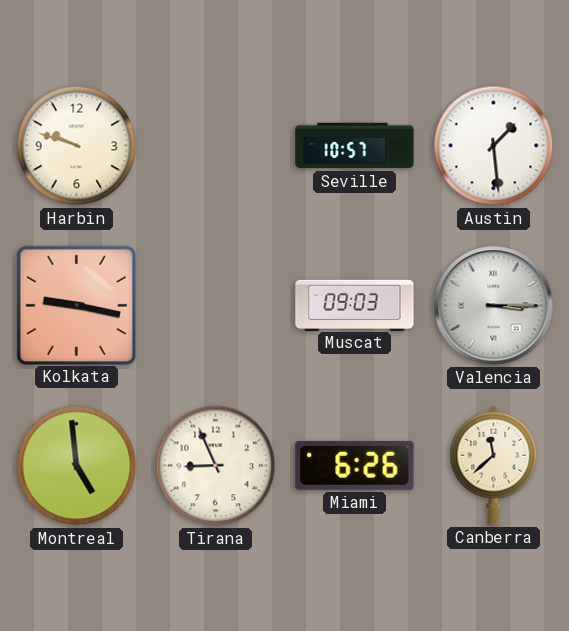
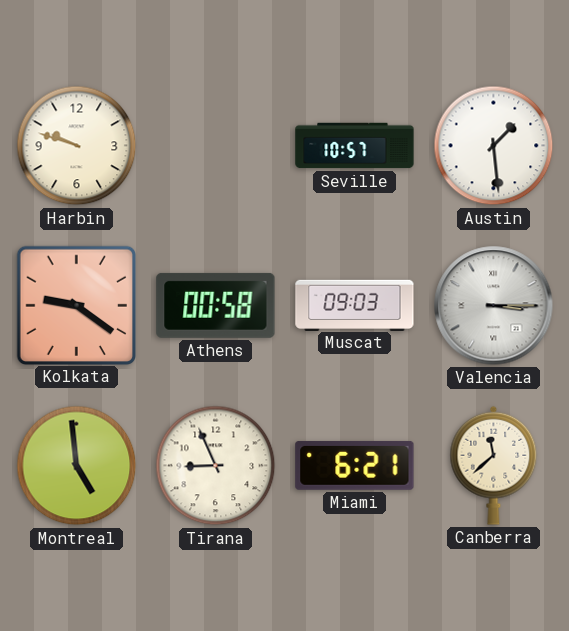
Kolkata: 9:17 -> 9:21 (76, 305)
Athens: none -> 00:58 (216, 305)
Miami: 6:26 -> 6:21 (355, 465)
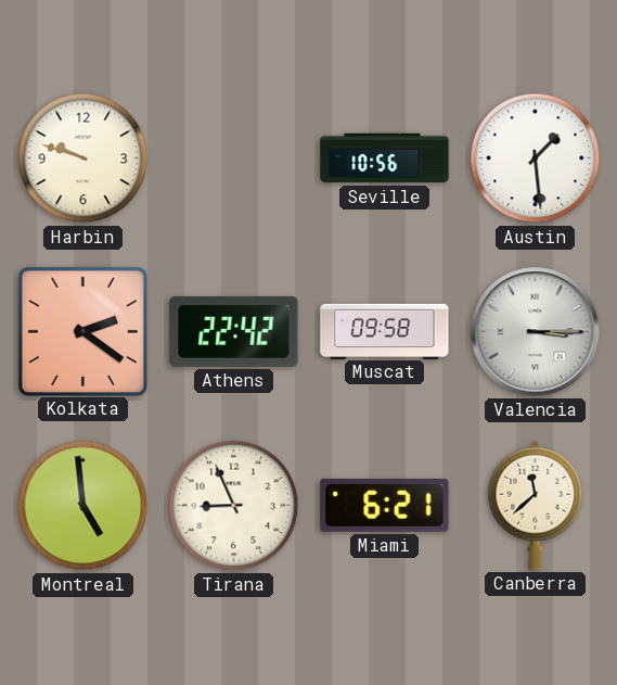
Seville: 10:57 -> 10:56 (385, 158)
Kolkata: 9:21 -> 2:21 (82, 331)
Athens: 00:58 -> 22:42 (234, 331)
Muscat: 09:03 -> 09:58 (385, 331)
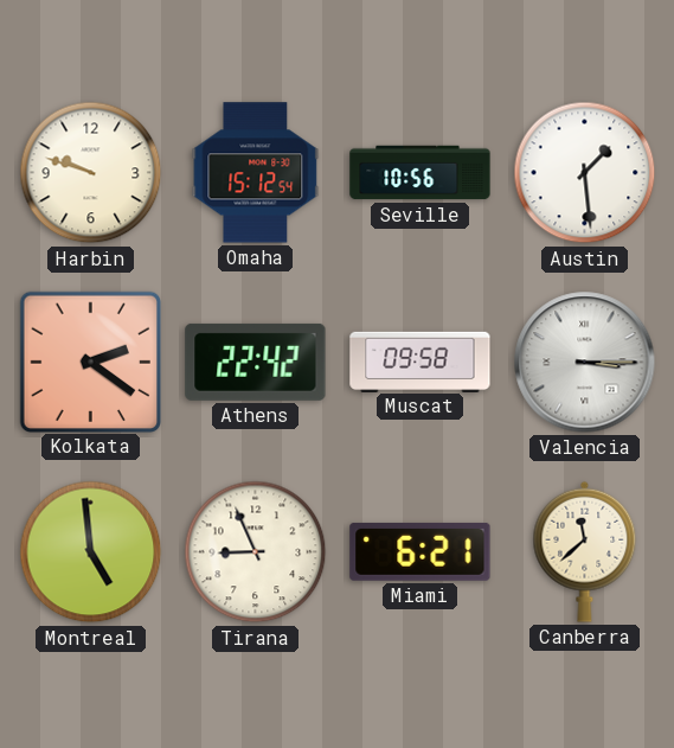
Omaha: none -> 15:12 (256, 173)
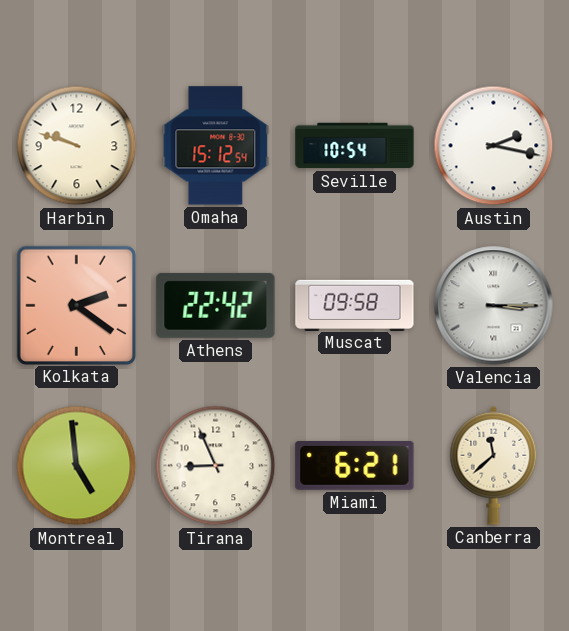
Seville: 10:56 -> 10:54 (355, 146)
Austin: 1:29 -> 2:17 (494, 146)
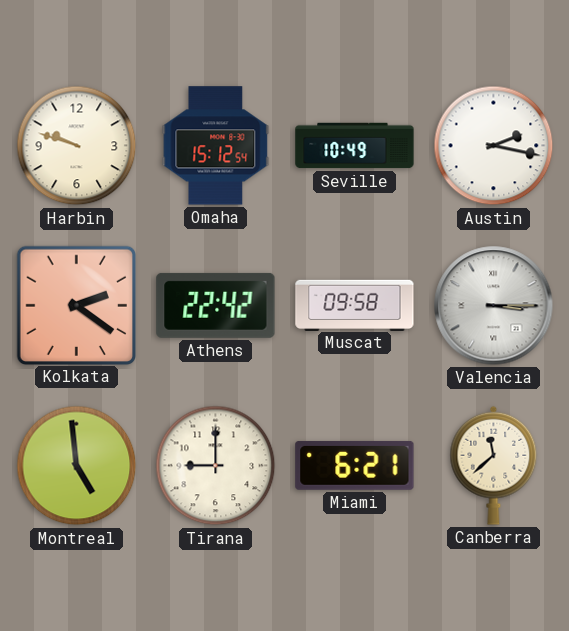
Seville: 10:54 -> 10:49 (355, 146)
Tirana: 8:56 -> 9:00 (216, 466)
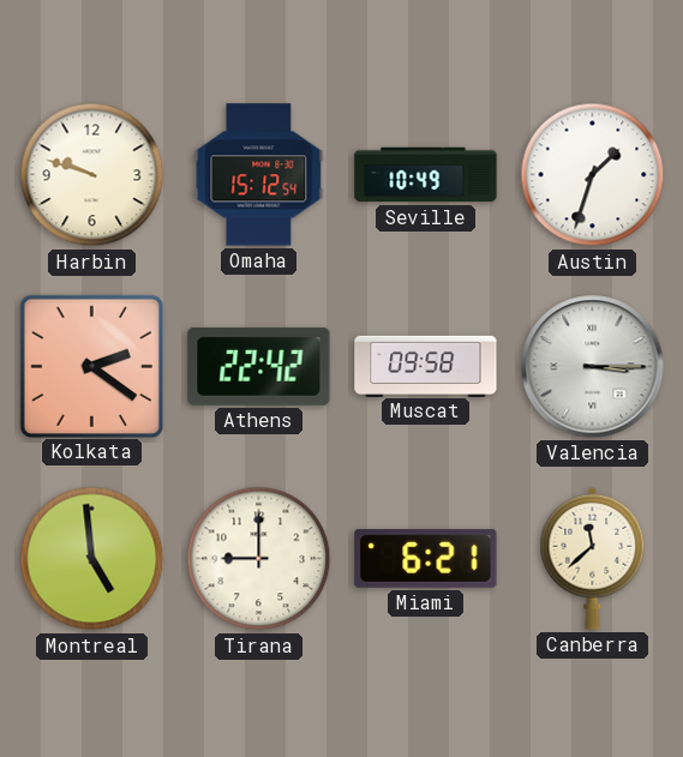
Austin: 2:17 -> 1:33 (593, 175)
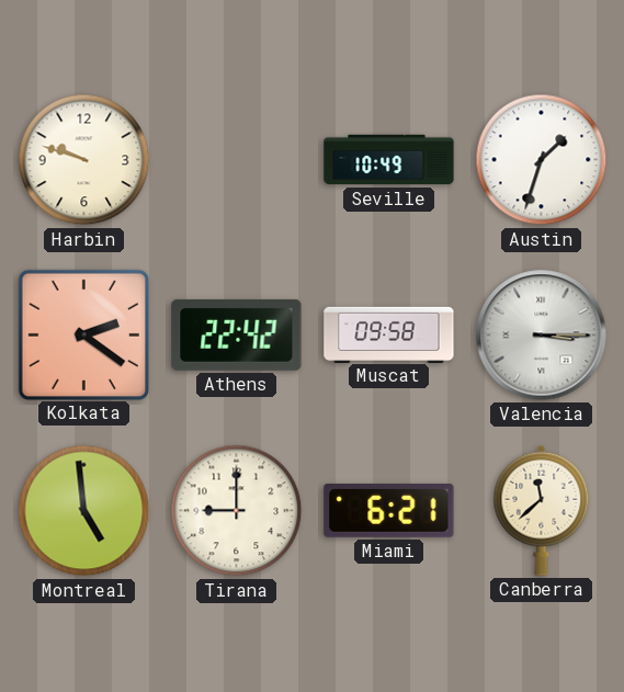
Omaha: 15:12 -> none (259, 175)
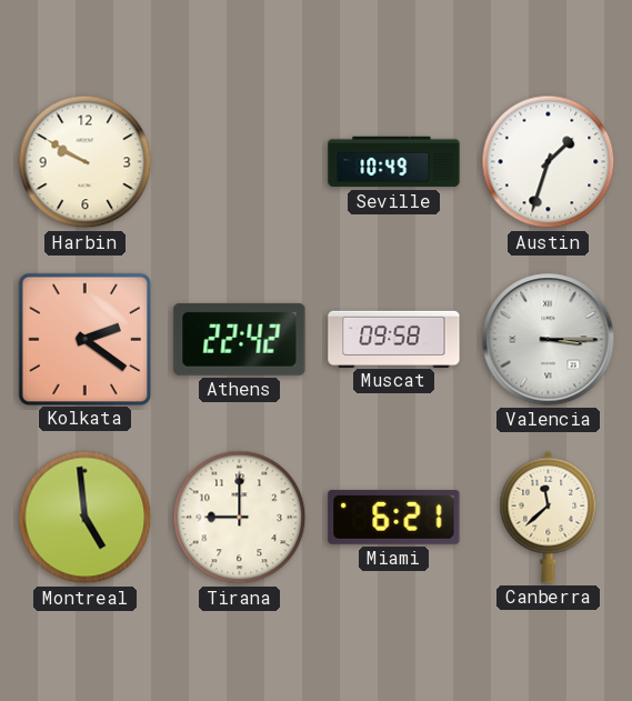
Harbin: 9:48 -> 9:50 (86, 162)
